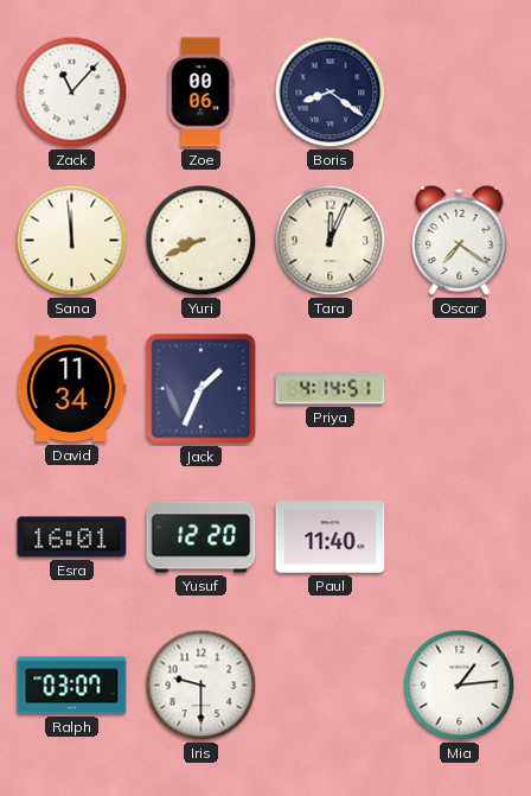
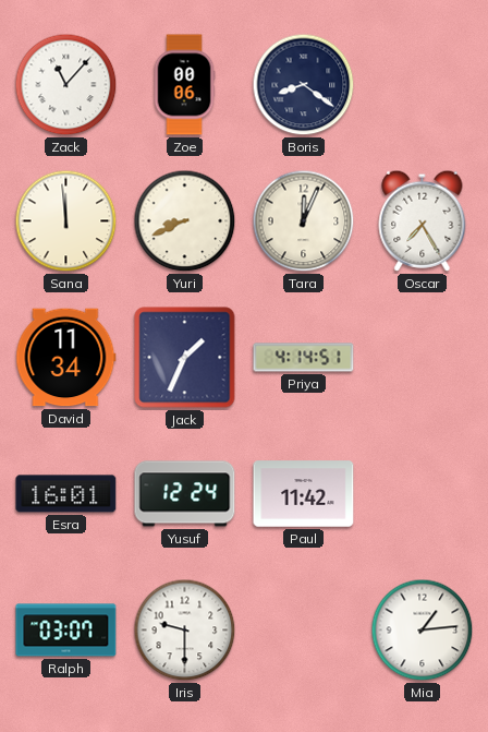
Oscar: 7:21 -> 7:25 (423, 220)
Yusuf: 12:20 -> 12:24 (185, 494)
Paul: 11:40 -> 11:42 (304, 494)
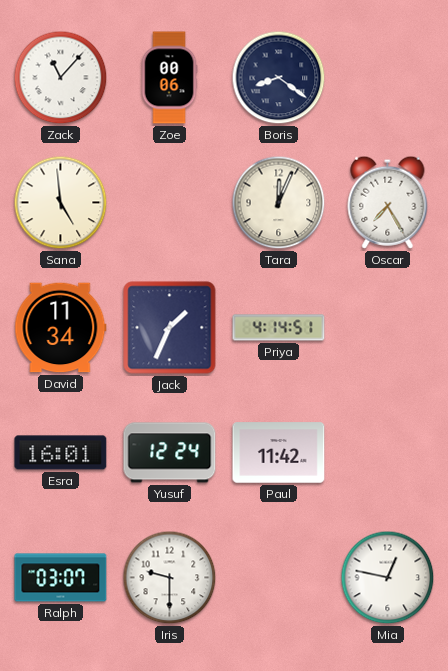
Sana: 11:59 -> 4:59 (61, 203)
Yuri: 8:41 -> none (185, 221)
Mia: 1:14 -> 12:47 (388, 578)
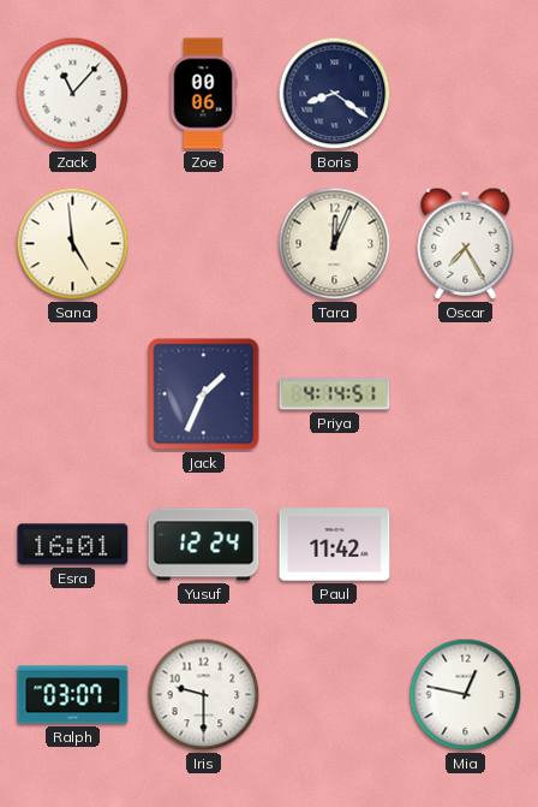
David: 11:34 -> none (61, 328)
